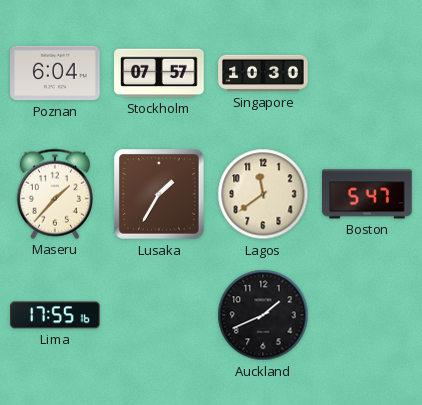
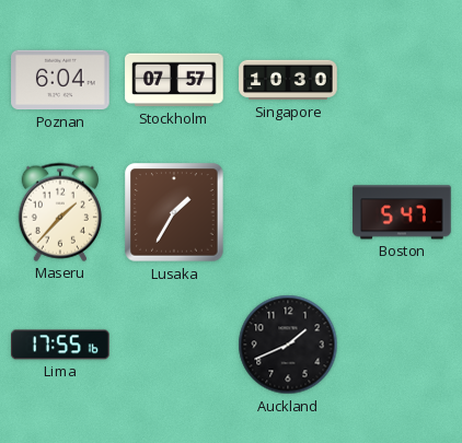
Lagos: 11:39 -> none (263, 194)
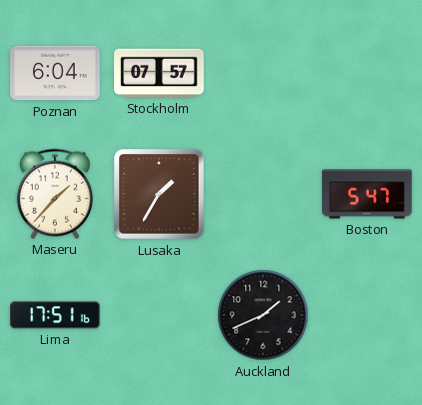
Singapore: 10:30 -> none (288, 80)
Lima: 17:55 -> 17:51 (55, 315)
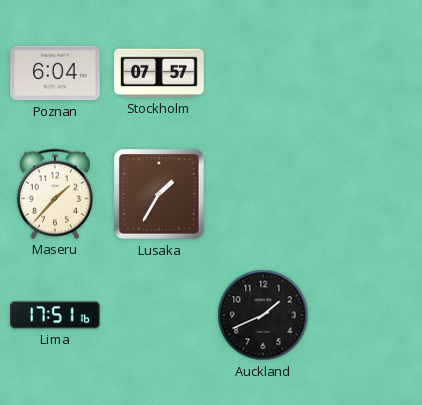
Boston: 5:47 -> none (367, 194)
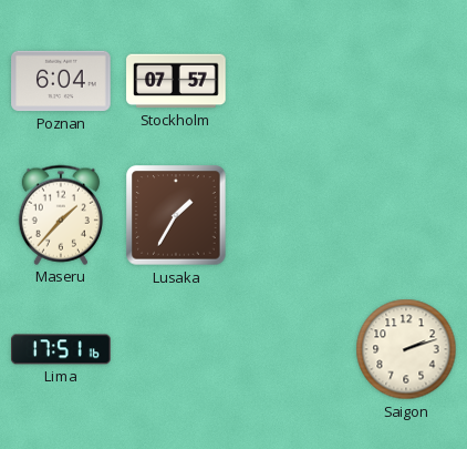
Auckland: 1:41 -> none (263, 315)
Saigon: none -> 2:12 (406, 349)
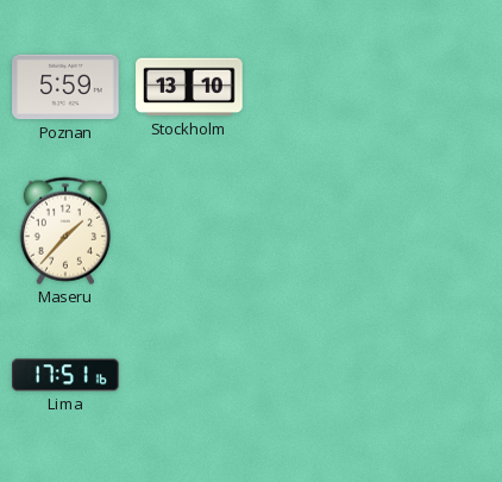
Poznan: 6:04 -> 5:59 (65, 87)
Stockholm: 07:57 -> 13:10 (189, 87)
Lusaka: 1:35 -> none (176, 215)
Saigon: 2:12 -> none (406, 349)
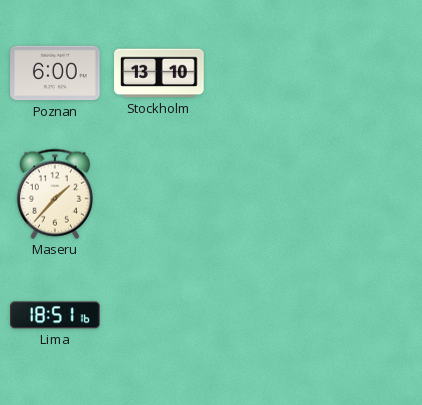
Poznan: 5:59 -> 6:00 (55, 73)
Lima: 17:51 -> 18:51 (55, 315)
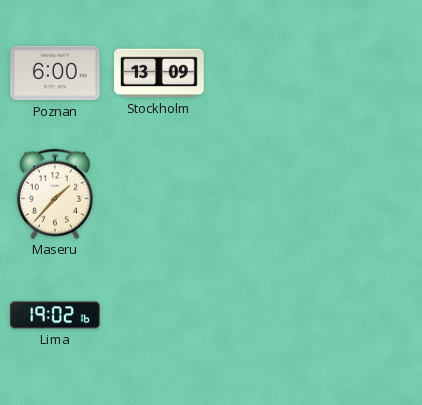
Stockholm: 13:10 -> 13:09 (159, 73)
Lima: 18:51 -> 19:02 (55, 315)
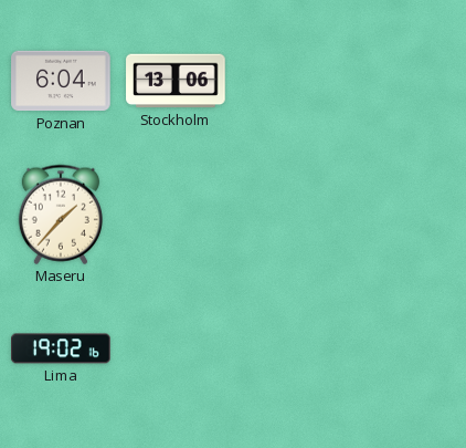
Poznan: 6:00 -> 6:04 (61, 81)
Stockholm: 13:09 -> 13:06 (176, 81)
